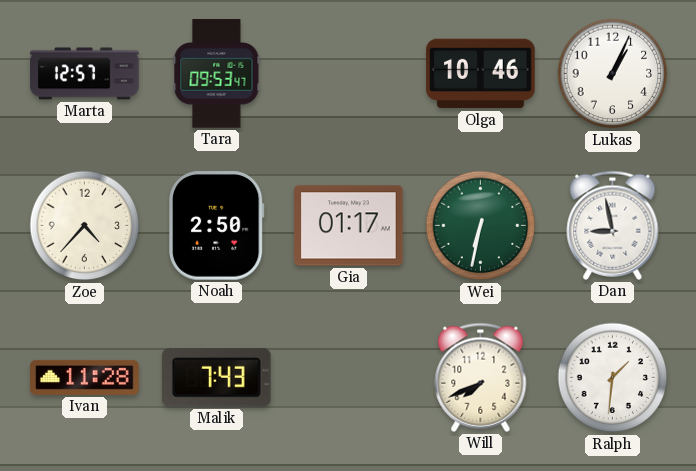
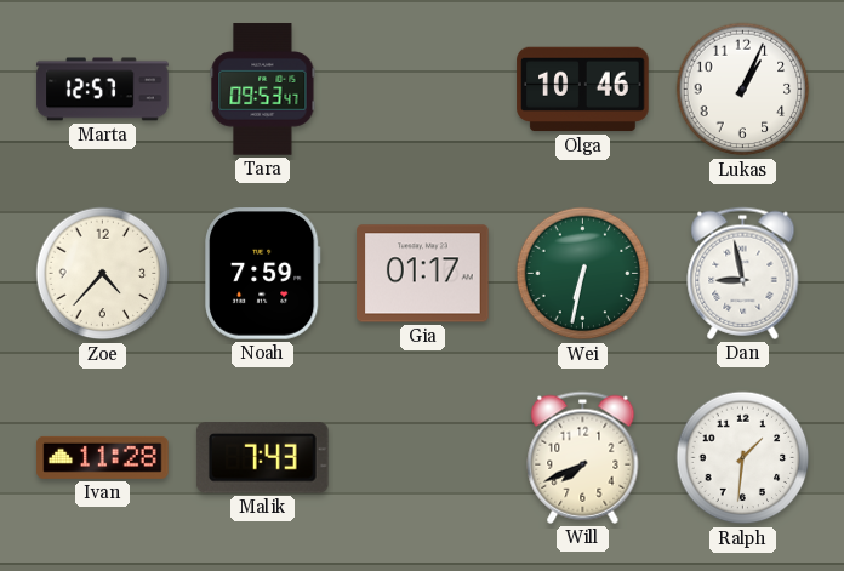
Noah: 2:50 -> 7:59 (263, 274)
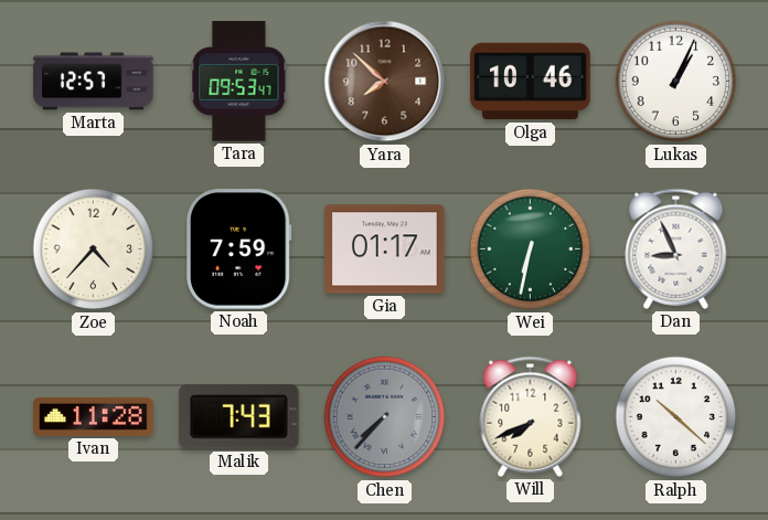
Yara: none -> 7:52 (385, 82)
Dan: 8:58 -> 8:56 (676, 248)
Chen: none -> 7:37 (385, 417)
Ralph: 1:31 -> 10:22 (676, 417)
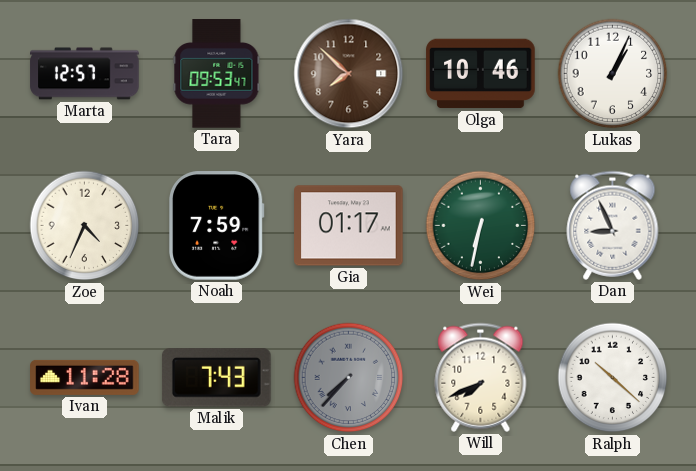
Zoe: 4:37 -> 4:34 (85, 226)
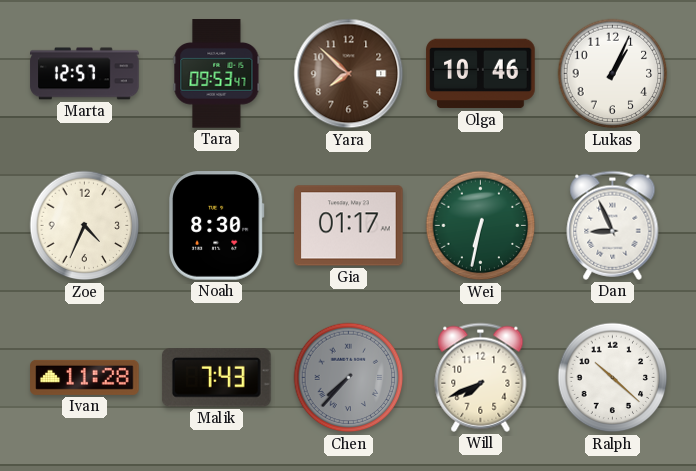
Noah: 7:59 -> 8:30 (217, 226)
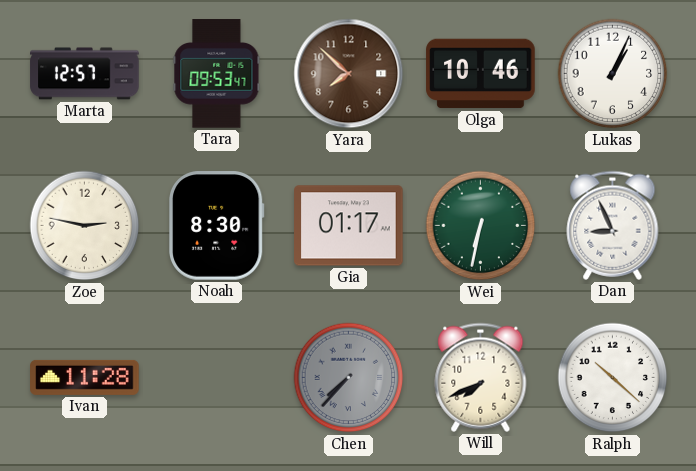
Zoe: 4:34 -> 2:47 (85, 226)
Malik: 7:43 -> none (216, 378)
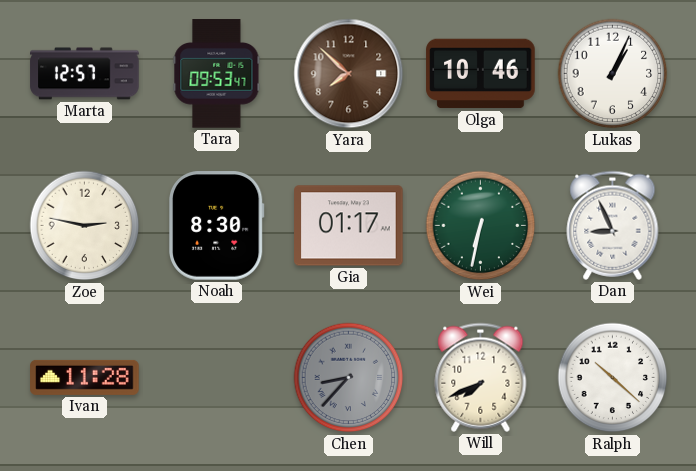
Chen: 7:37 -> 8:37 (349, 378)
